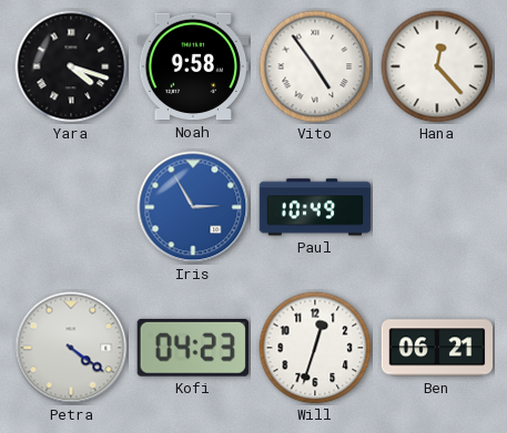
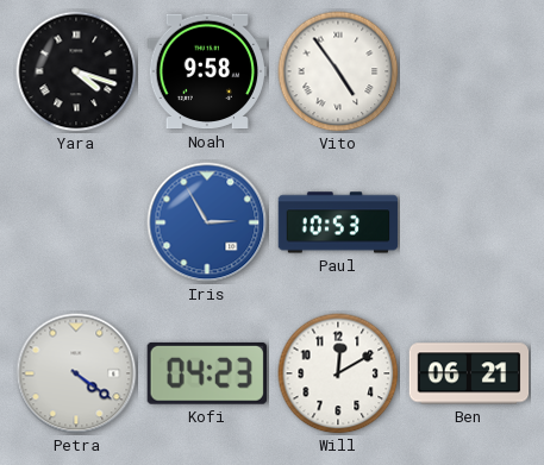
Hana: 12:23 -> none (437, 66)
Paul: 10:49 -> 10:53 (338, 222)
Will: 12:33 -> 12:10 (338, 373)
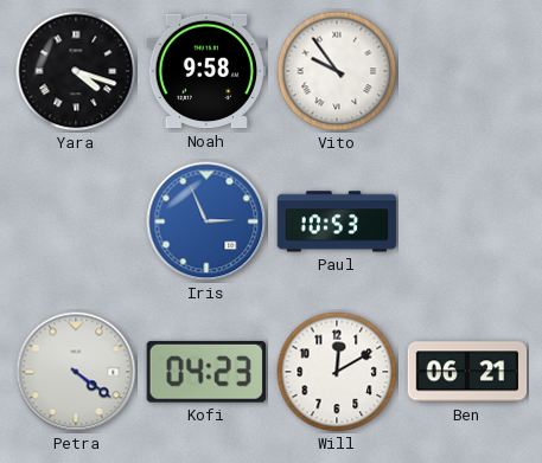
Vito: 4:54 -> 9:54 (337, 71)
Iris: 2:55 -> 2:56 (206, 221)
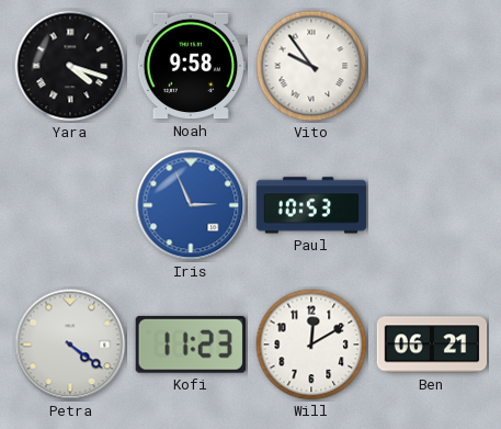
Kofi: 04:23 -> 11:23 (191, 345)
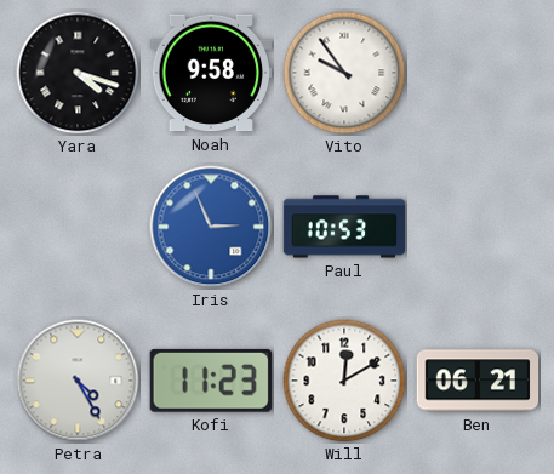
Petra: 4:21 -> 4:25 (78, 381)
